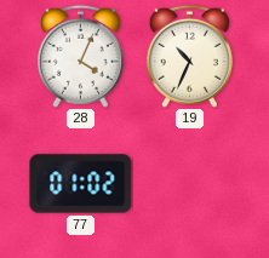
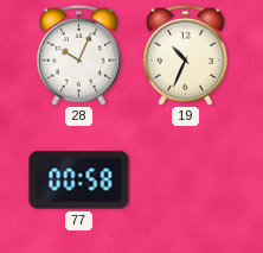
28: 4:04 -> 10:04 (78, 55)
77: 01:02 -> 00:58 (79, 181)
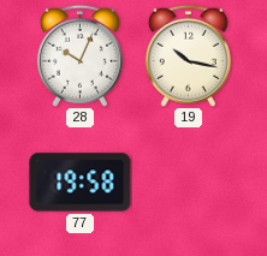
19: 10:34 -> 10:17 (188, 55)
77: 00:58 -> 19:58 (81, 183)
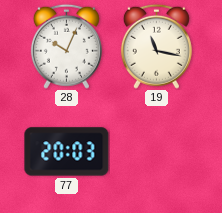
19: 10:17 -> 11:17 (156, 46)
77: 19:58 -> 20:03 (67, 152)
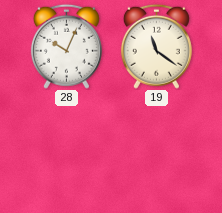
19: 11:17 -> 11:21 (156, 46)
77: 20:03 -> none (67, 152)
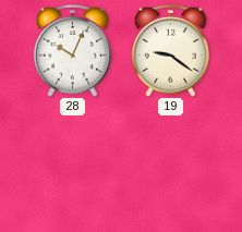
19: 11:21 -> 9:21 (170, 50)
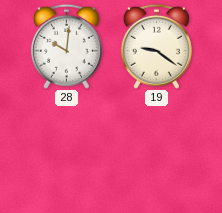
28: 10:04 -> 10:01 (66, 46)
